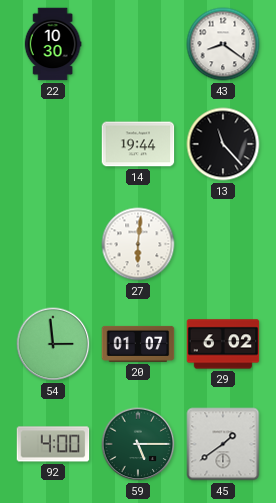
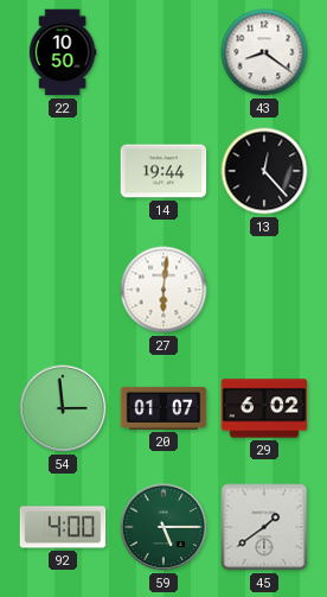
22: 10:30 -> 10:50 (63, 52)
13: 11:23 -> 12:23 (264, 171)
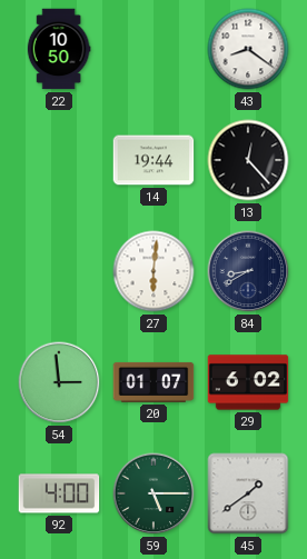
84: none -> 8:40 (248, 271)
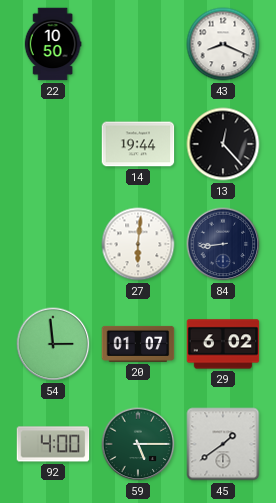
43: 8:21 -> 8:19 (223, 44)
84: 8:40 -> 8:44 (223, 244)
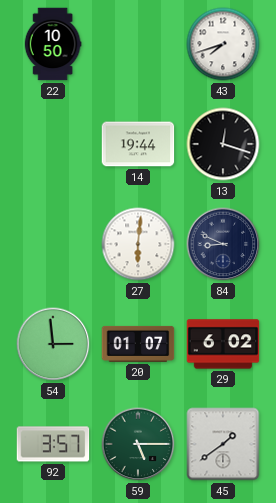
43: 8:19 -> 7:42 (223, 44)
13: 12:23 -> 12:18 (223, 144)
84: 8:44 -> 8:49 (223, 244)
92: 4:00 -> 3:57 (53, 444)
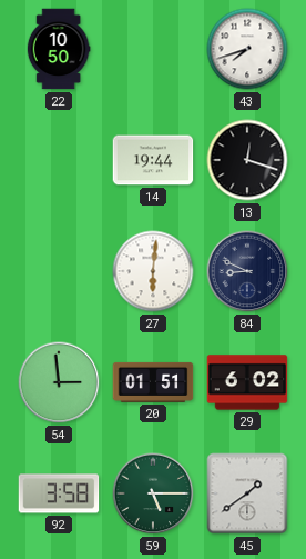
20: 01:07 -> 01:51 (153, 382)
92: 3:57 -> 3:58 (59, 493)
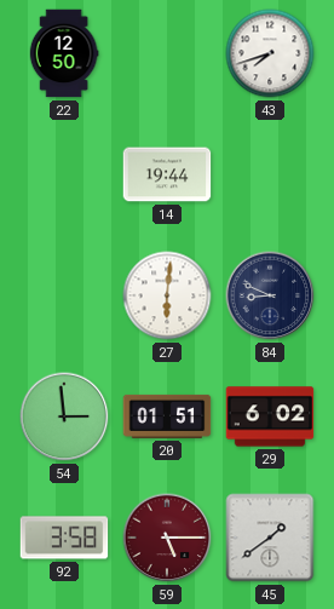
22: 10:50 -> 12:50 (64, 53)
13: 12:18 -> none (247, 160)
59 dial: green -> burgundy (167, 538)
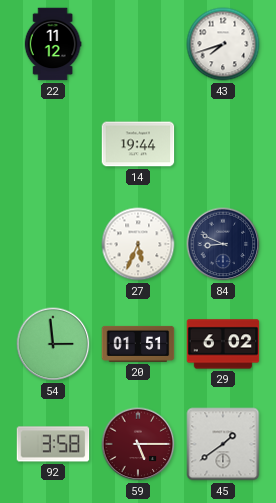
22: 12:50 -> 11:12 (53, 44)
27: 6:01 -> 5:34 (138, 244)
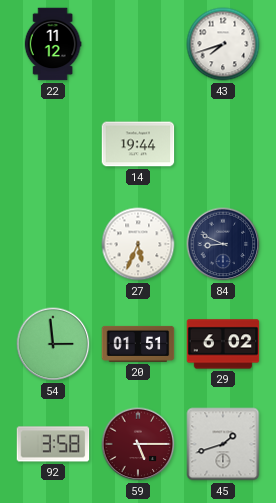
45: 1:39 -> 1:42 (223, 444)
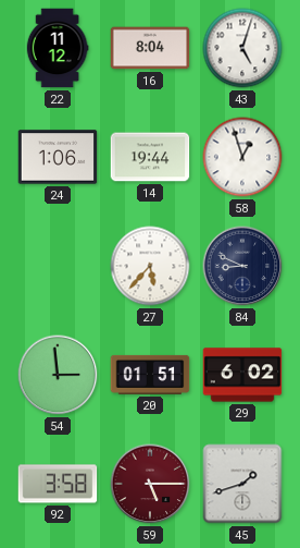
16: none -> 8:04 (150, 48)
43: 7:42 -> 5:03 (242, 48)
24: none -> 1:06 (58, 157)
58: none -> 12:57 (242, 157)
27: 5:34 -> 5:37 (150, 266)
